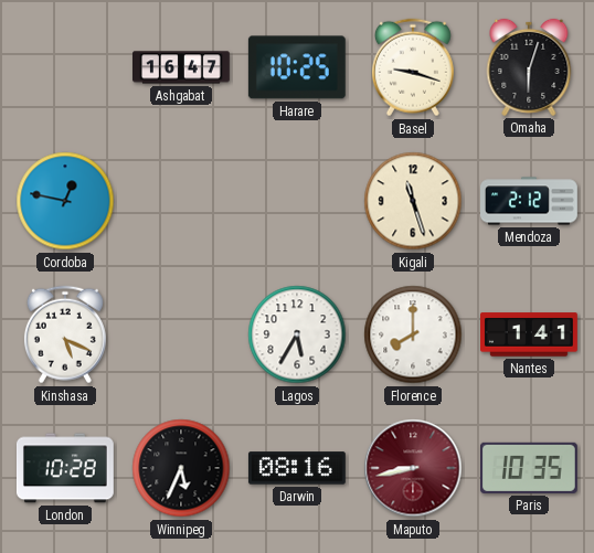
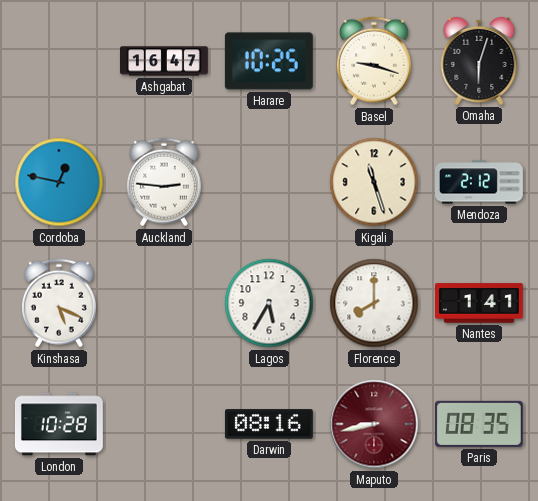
Auckland: none -> 2:46 (164, 182)
Winnipeg: 5:34 -> none (181, 468)
Paris: 10:35 -> 08:35 (479, 424)
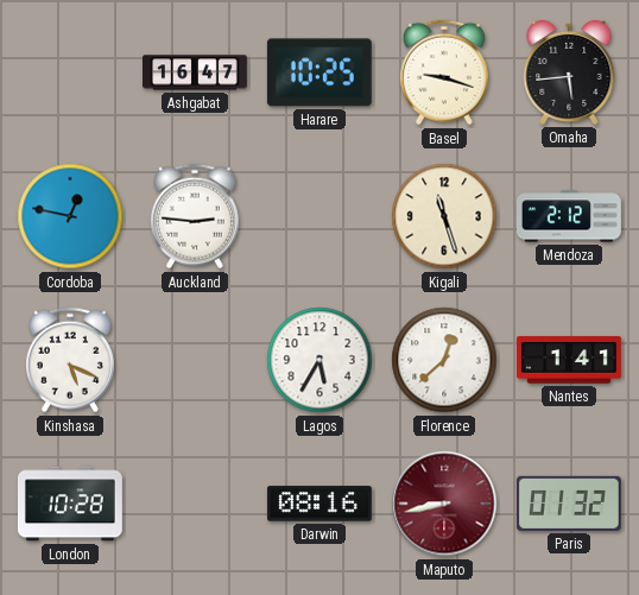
Omaha: 6:03 -> 5:44 (569, 72)
Florence: 8:00 -> 12:38 (444, 360)
Paris: 08:35 -> 01:32 (569, 504)
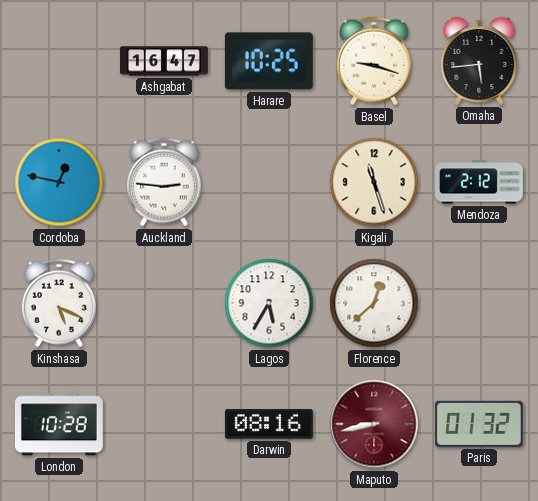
Nantes: 1:41 -> none (570, 360)
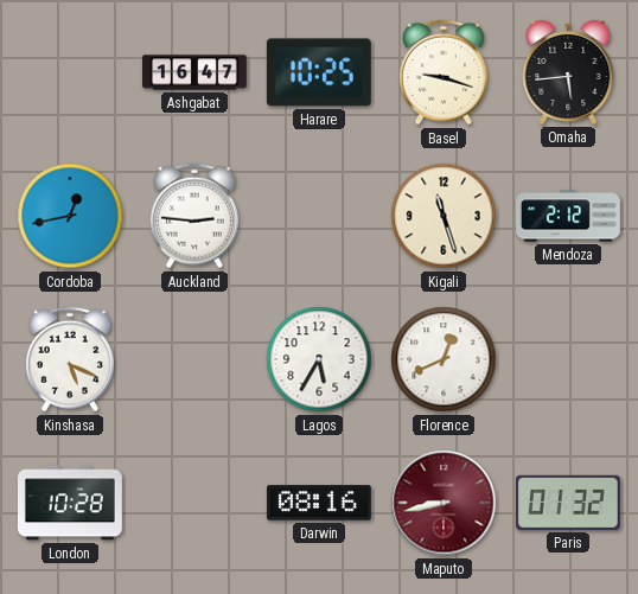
Cordoba: 12:47 -> 12:43 (70, 216)
Florence: 12:38 -> 12:41 (444, 359)
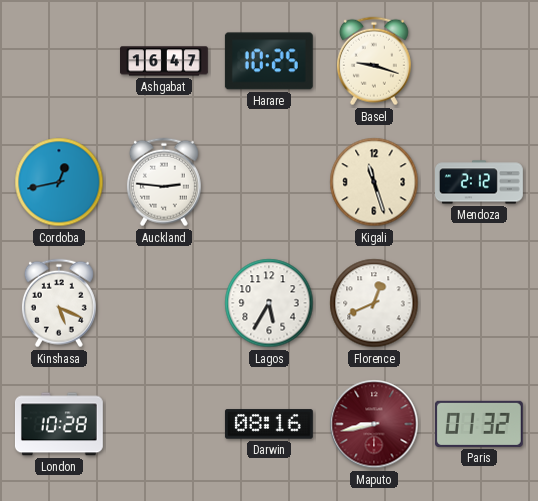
Omaha: 5:44 -> none (568, 72)
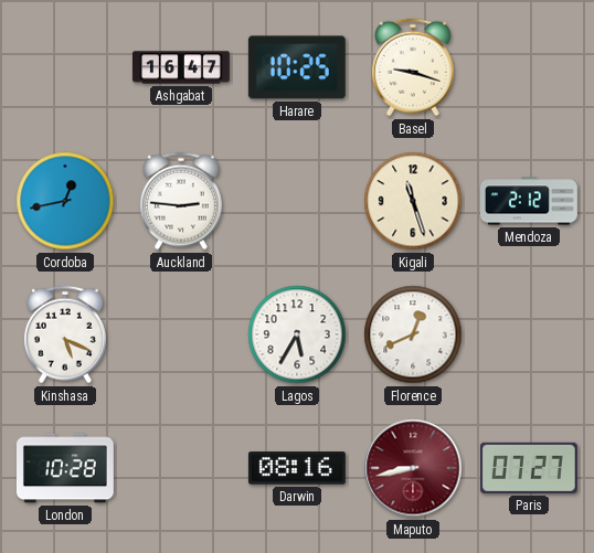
Paris: 01:32 -> 07:27 (529, 468)
